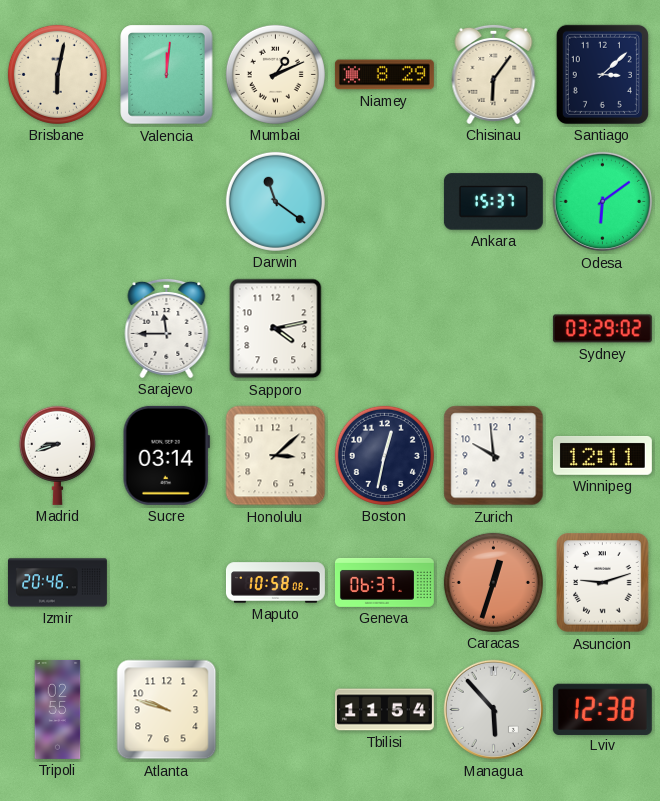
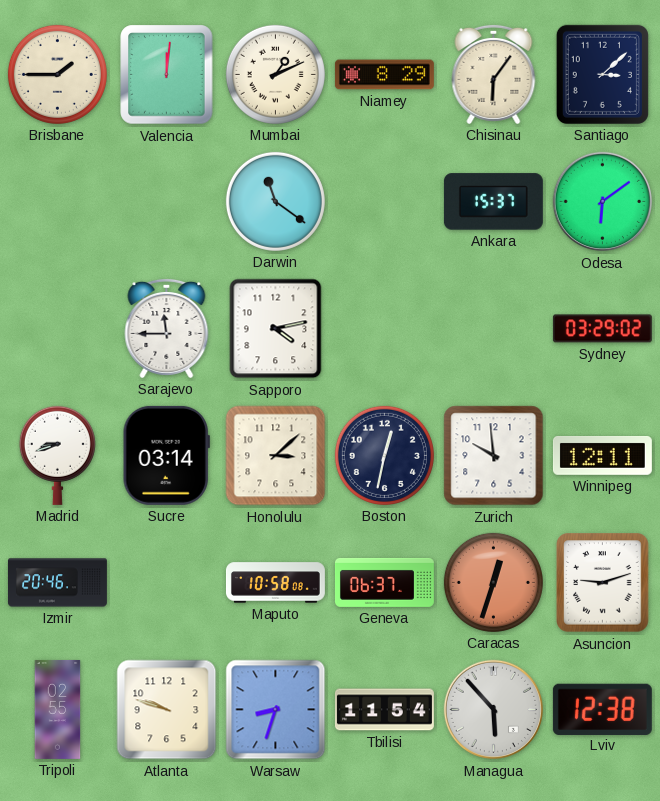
Brisbane: 6:02 -> 1:45 (57, 74)
Warsaw: none -> 8:33 (276, 710)
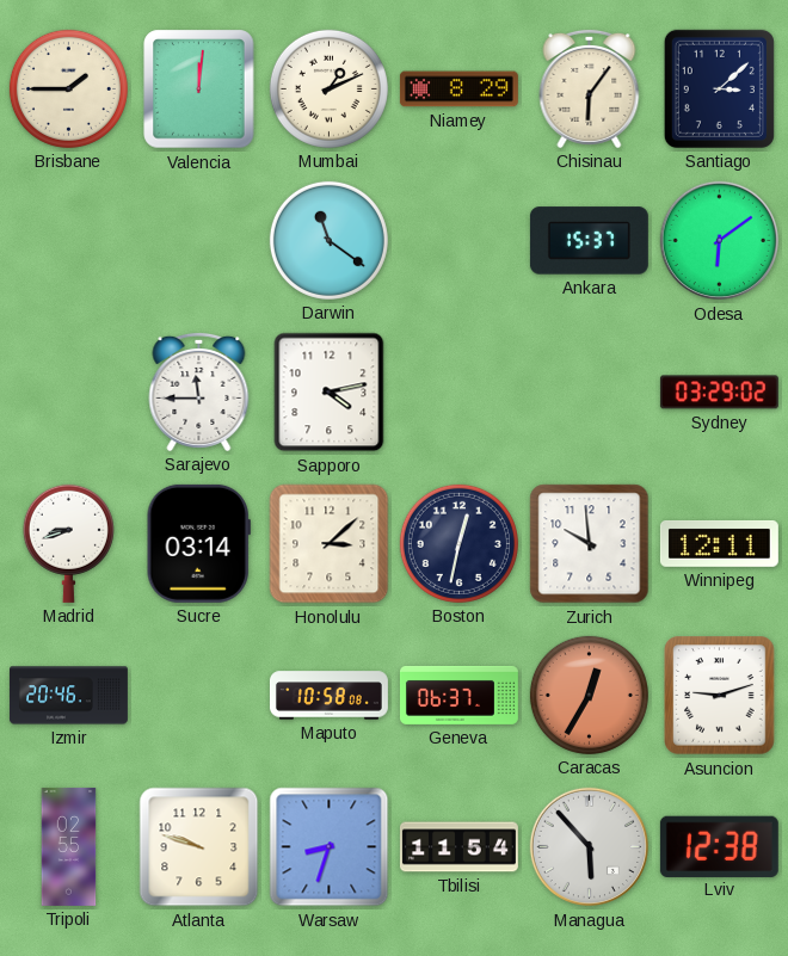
Caracas: 12:33 -> 12:35 (589, 695)
